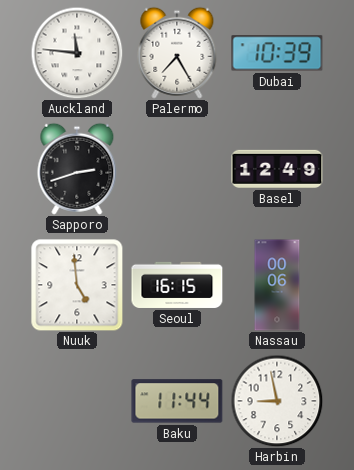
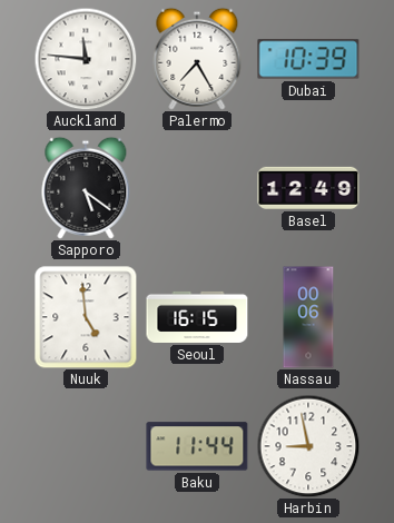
Sapporo: 2:42 -> 5:21 (86, 188)
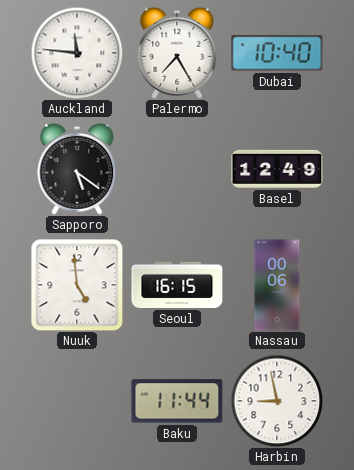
Dubai: 10:39 -> 10:40 (277, 53)
